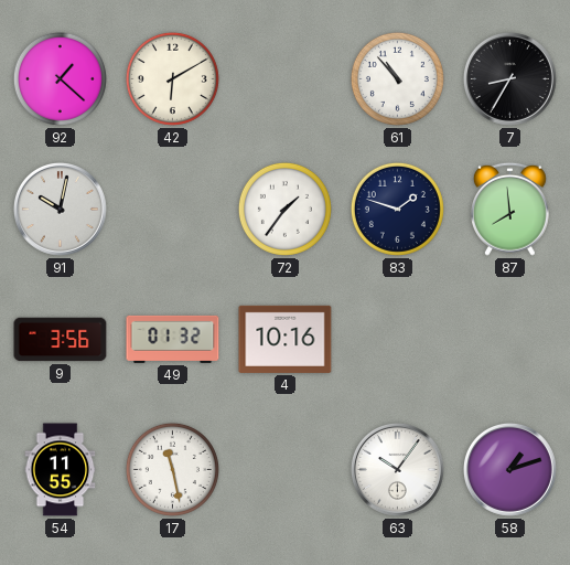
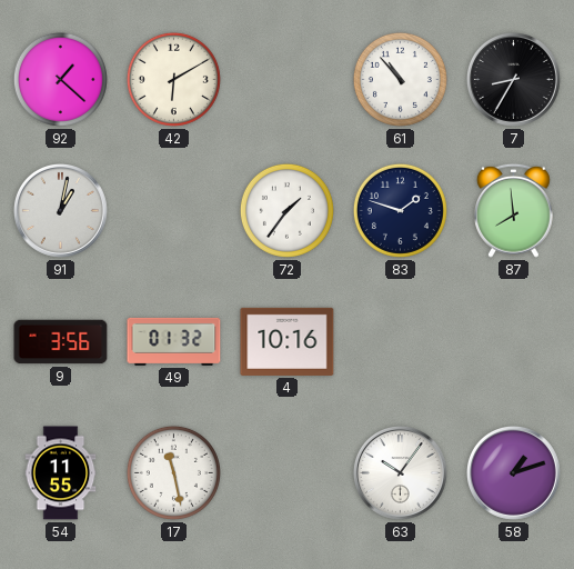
91: 10:02 -> 1:02 (60, 210)
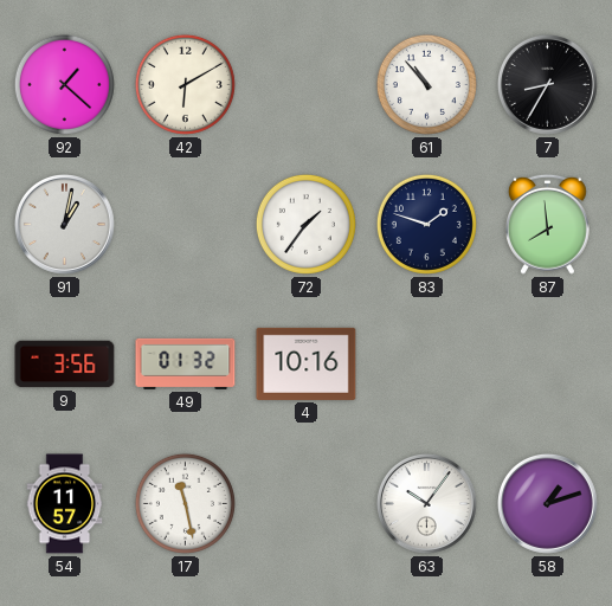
54: 11:55 -> 11:57 (65, 504)
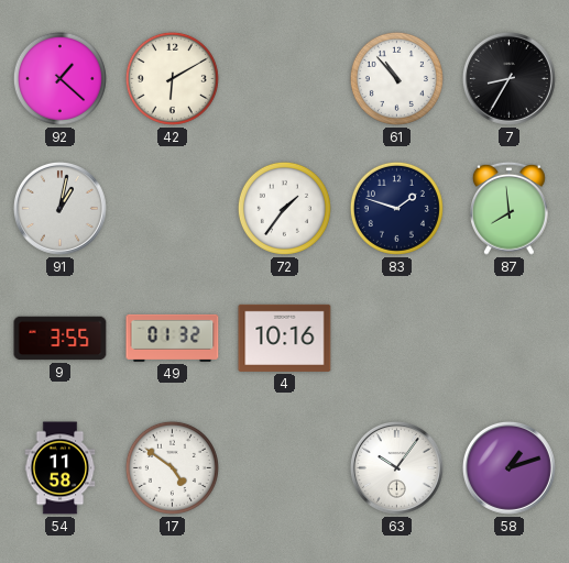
9: 3:56 -> 3:55 (61, 339)
54: 11:57 -> 11:58 (61, 468)
17: 11:28 -> 4:51 (172, 467)
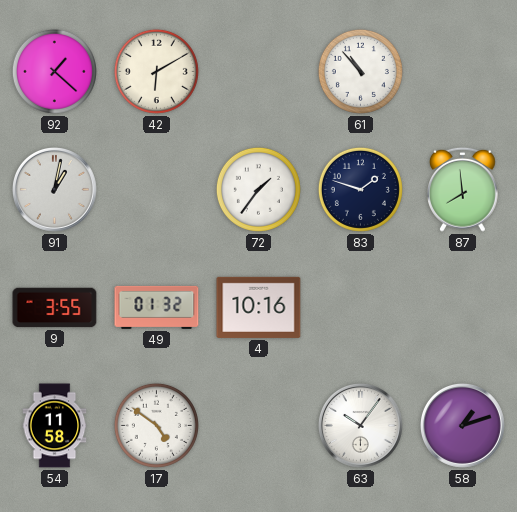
7: 8:35 -> none (508, 78)
